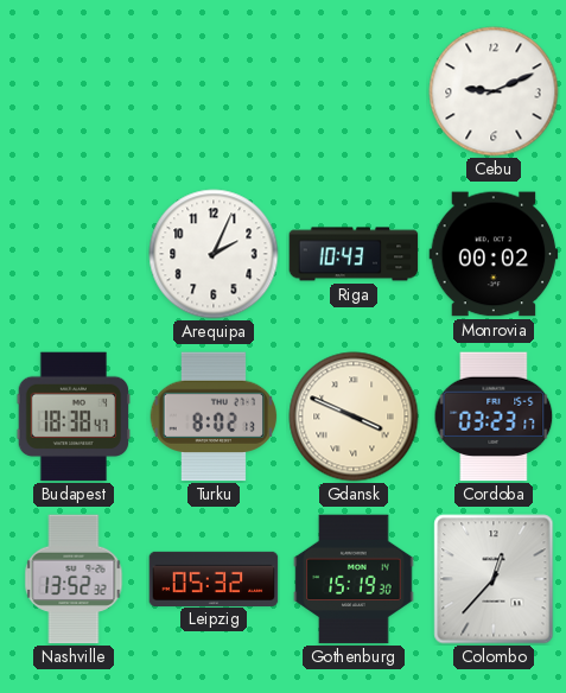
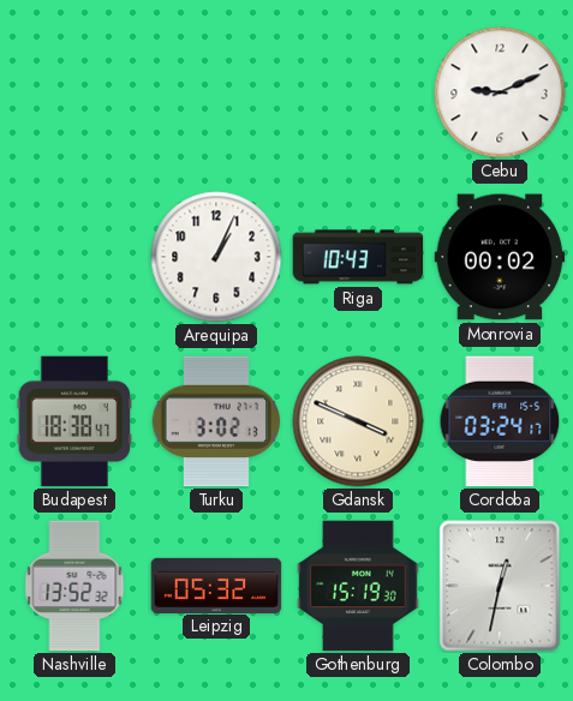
Arequipa: 2:04 -> 1:04 (216, 257)
Turku: 8:02 -> 3:02 (216, 421)
Cordoba: 03:23 -> 03:24 (500, 421)
Colombo: 12:37 -> 12:32 (500, 586)
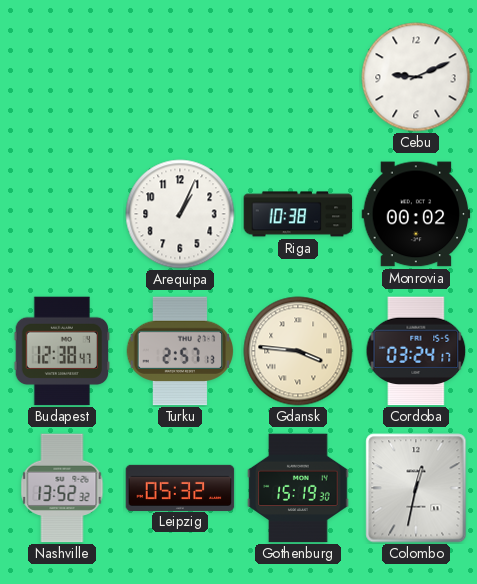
Riga: 10:43 -> 10:38 (298, 214)
Budapest: 18:38 -> 12:38 (61, 351)
Turku: 3:02 -> 2:57 (180, 351)
Gdansk: 3:49 -> 3:46 (298, 351)
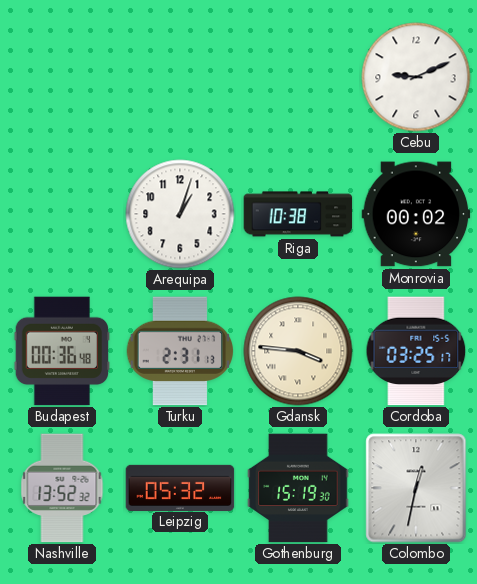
Arequipa: 1:04 -> 1:03 (180, 214)
Budapest: 12:38 -> 00:36 (61, 351)
Turku: 2:57 -> 2:31 (180, 351)
Cordoba: 03:24 -> 03:25 (416, 351)
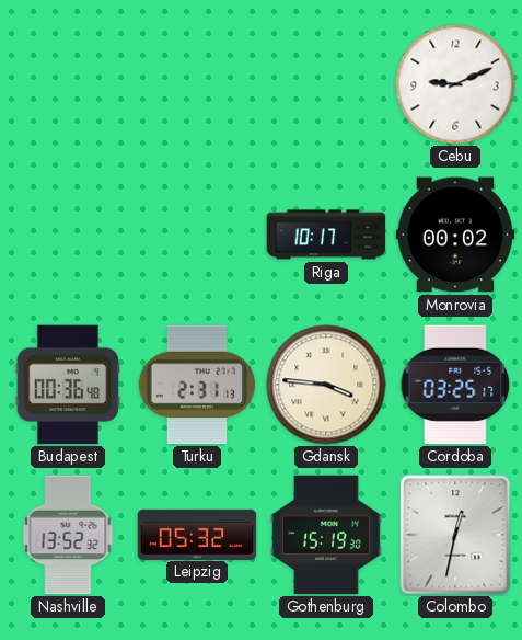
Arequipa: 1:03 -> none (180, 214)
Riga: 10:38 -> 10:17 (326, 235)
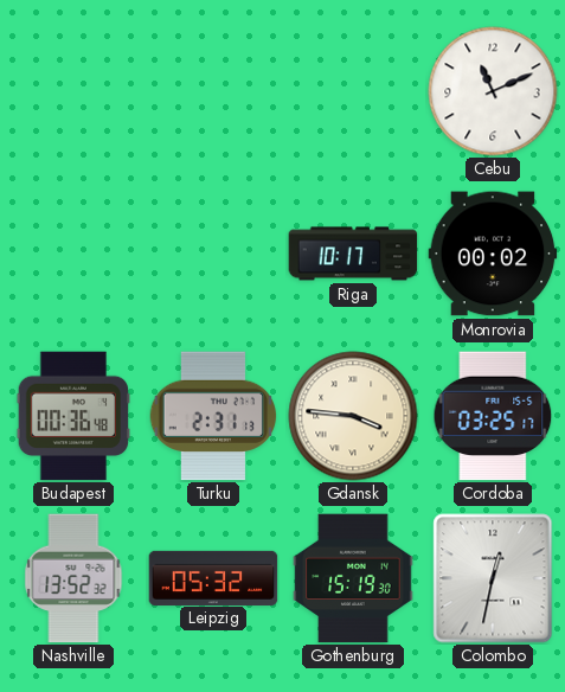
Cebu: 9:11 -> 11:11 (493, 91)
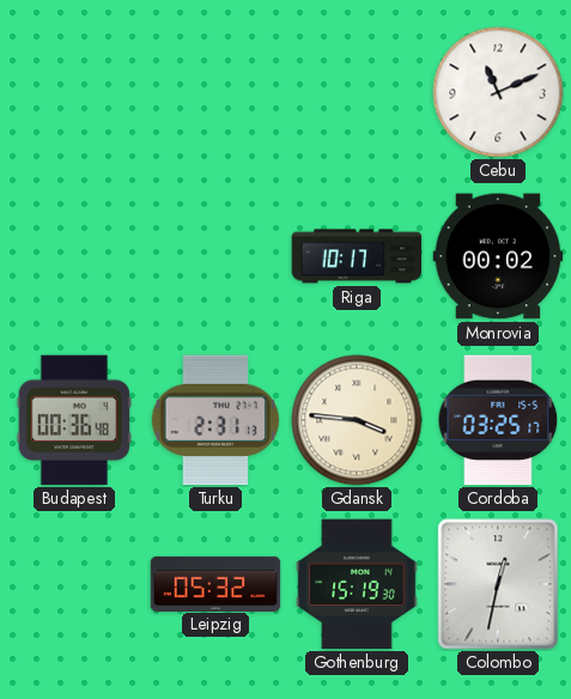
Nashville: 13:52 -> none (73, 578)
